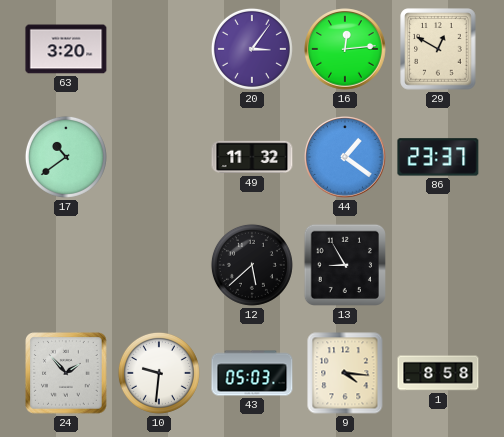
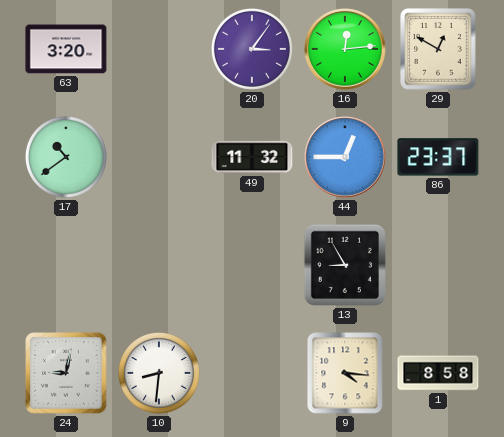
44: 1:21 -> 12:45 (345, 157)
12: 5:38 -> none (252, 265)
24: 1:53 -> 9:02 (66, 373)
10: 9:31 -> 8:31 (159, 373)
43: 05:03 -> none (252, 373)
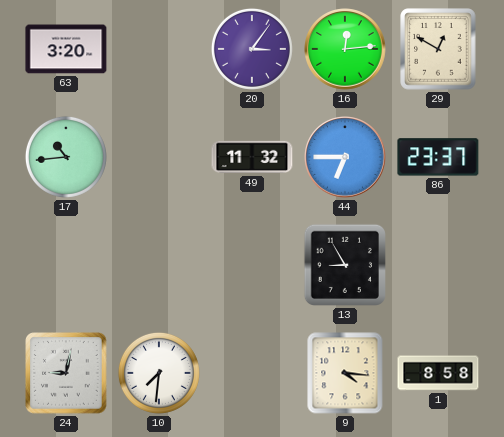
17: 10:39 -> 10:44 (66, 157)
44: 12:45 -> 6:45 (345, 157)
10: 8:31 -> 7:31 (159, 373)
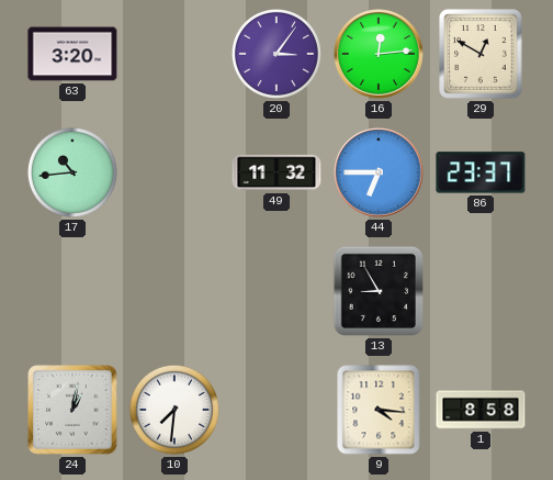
24: 9:02 -> 1:02 (72, 410)
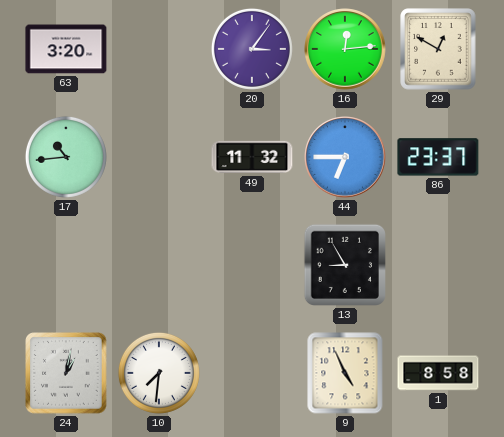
9: 4:16 -> 4:56 (345, 373)
